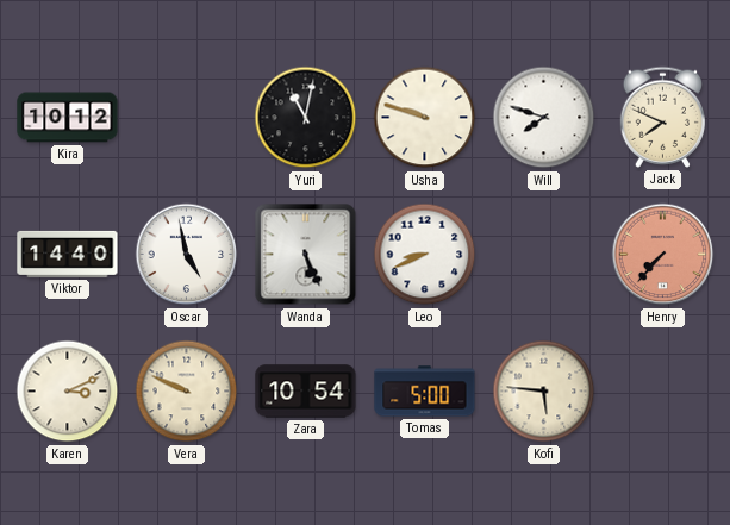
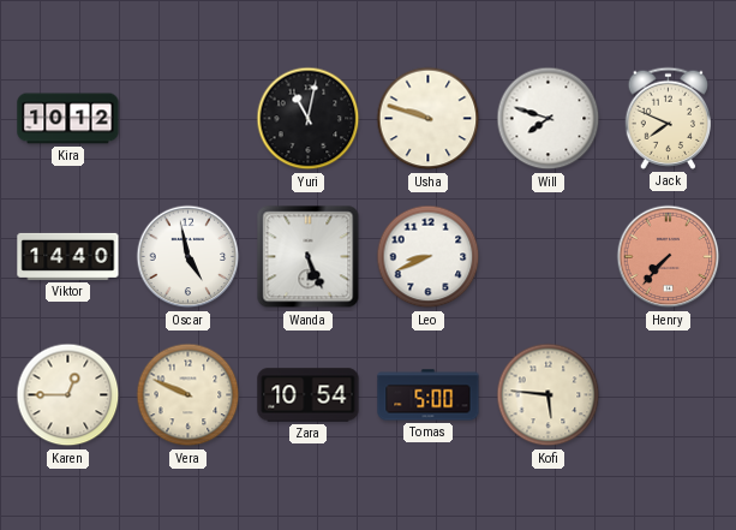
Karen: 3:11 -> 12:45 (68, 395)
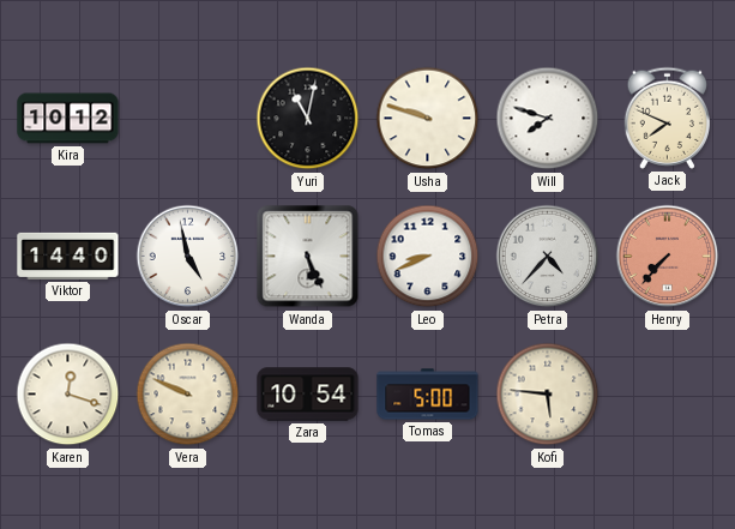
Petra: none -> 4:37 (548, 257)
Karen: 12:45 -> 12:18 (68, 395)
